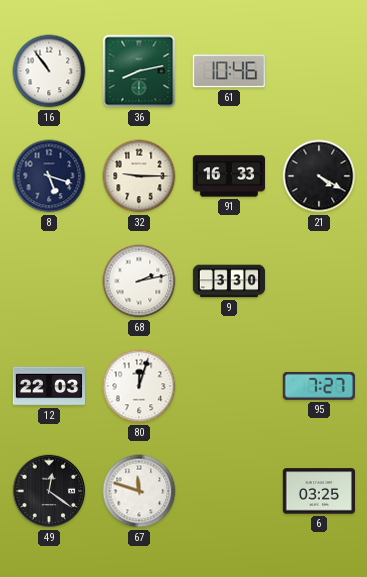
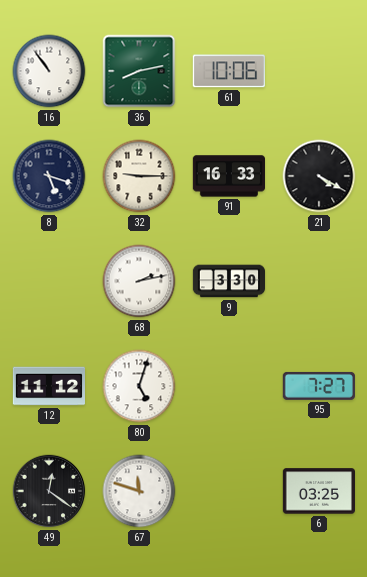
61: 10:46 -> 10:06 (229, 71)
12: 22:03 -> 11:12 (48, 386)
80: 12:03 -> 5:03 (139, 386)
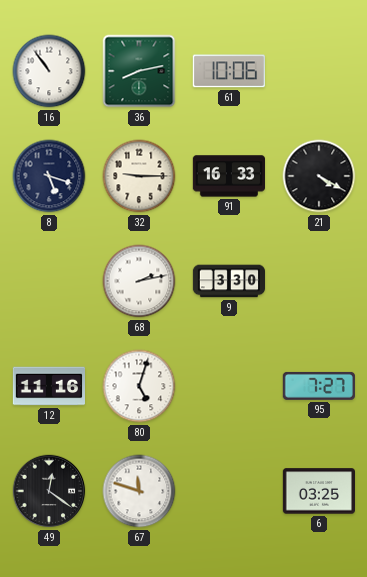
12: 11:12 -> 11:16 (48, 386)
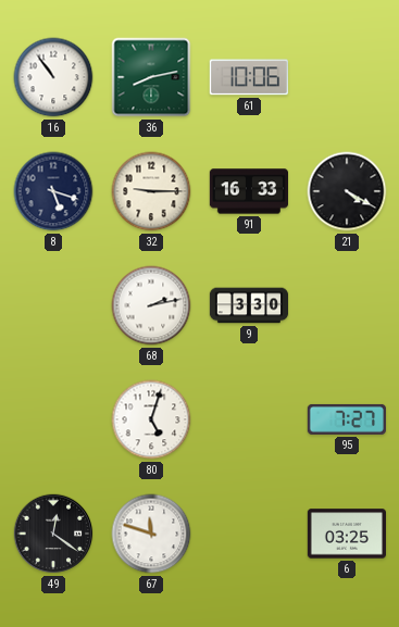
12: 11:16 -> none (48, 386)
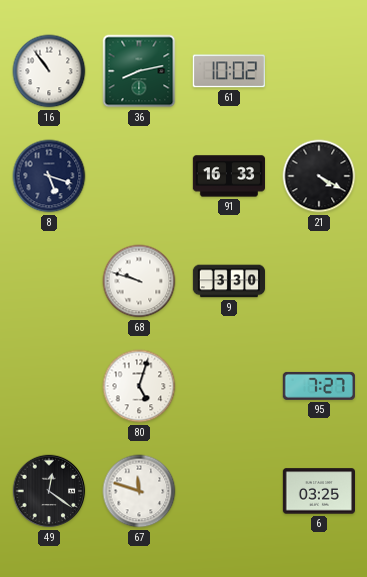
61: 10:06 -> 10:02 (229, 71)
32: 9:15 -> none (151, 191)
68: 2:13 -> 9:48 (139, 281)
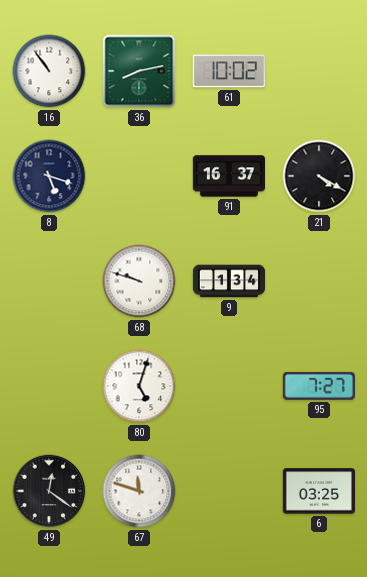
91: 16:33 -> 16:37 (228, 176)
9: 3:30 -> 1:34 (229, 281)
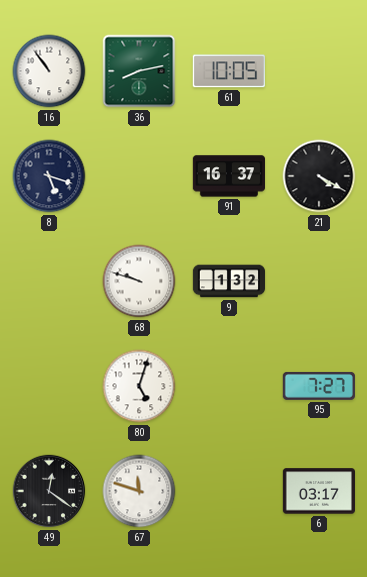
61: 10:02 -> 10:05 (229, 71)
9: 1:34 -> 1:32 (229, 281)
6: 03:25 -> 03:17 (318, 491)
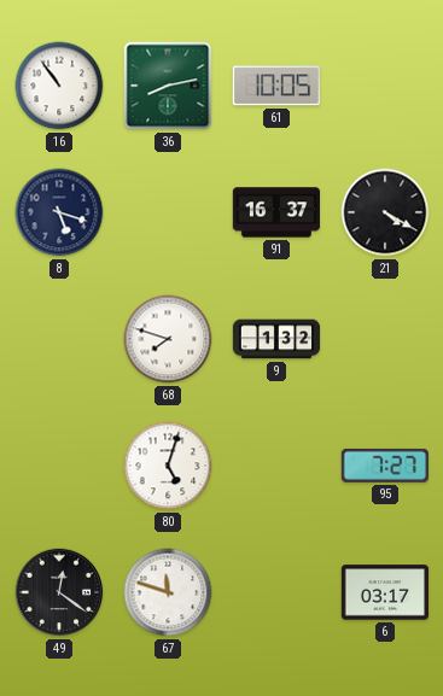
68: 9:48 -> 7:48 (168, 339)
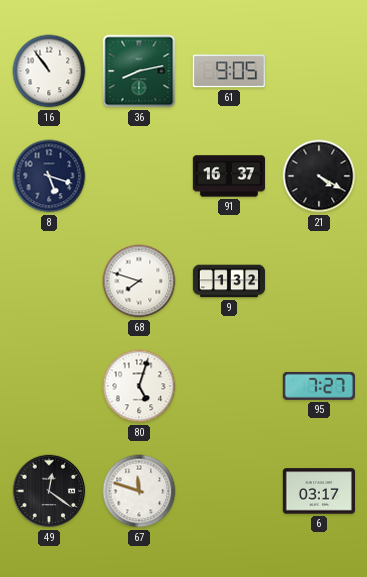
61: 10:05 -> 9:05 (229, 71)
